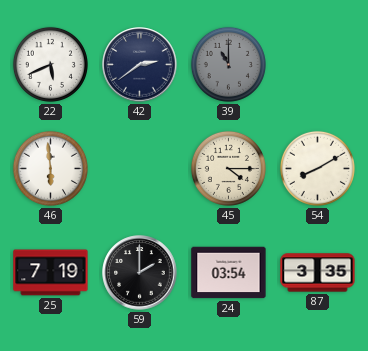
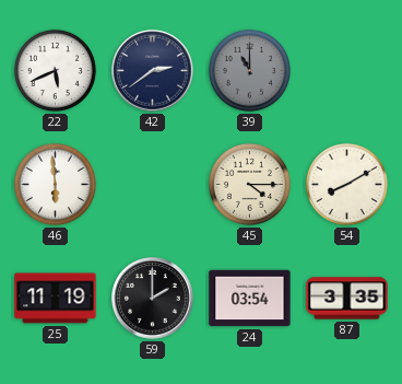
25: 7:19 -> 11:19 (56, 299)
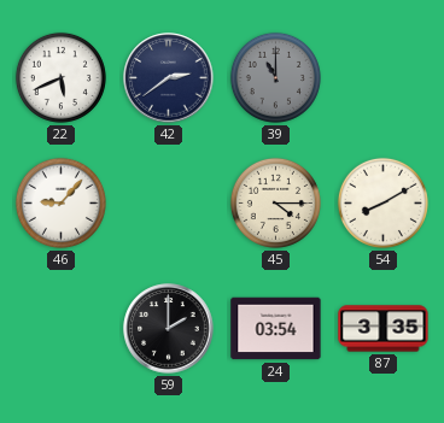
46: 5:59 -> 9:07 (60, 202)
25: 11:19 -> none (56, 299)
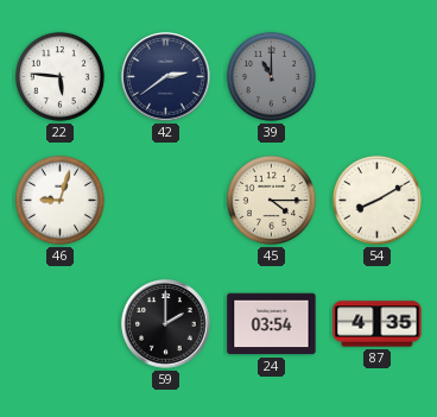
22: 5:41 -> 5:46 (59, 76)
46: 9:07 -> 9:03 (59, 200)
87: 3:35 -> 4:35 (378, 324)
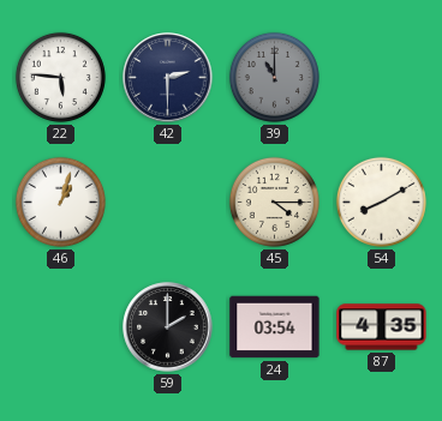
42: 2:39 -> 2:30 (168, 78)
46: 9:03 -> 1:03 (60, 202)
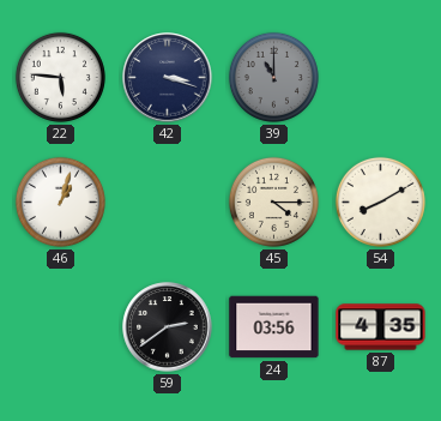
42: 2:30 -> 3:18 (168, 78)
59: 2:00 -> 2:39 (168, 327)
24: 03:54 -> 03:56 (274, 327)
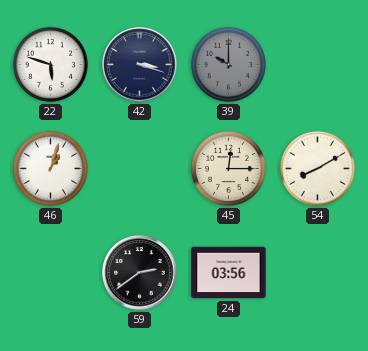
22: 5:46 -> 5:48 (50, 64)
39: 11:00 -> 10:00 (228, 64)
45: 4:15 -> 12:15 (228, 168)
87: 4:35 -> none (381, 327)
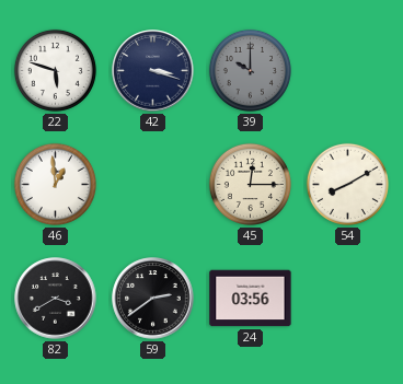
46: 1:03 -> 12:59 (55, 184)
82: none -> 3:40 (56, 299)
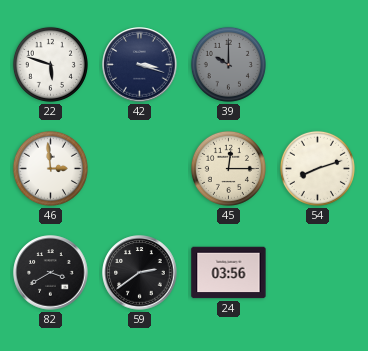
46: 12:59 -> 2:59 (50, 168)
54: 8:10 -> 8:12 (317, 168)
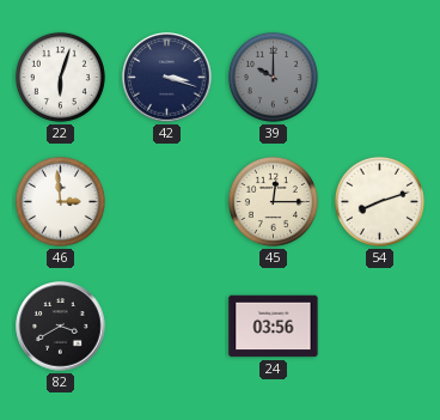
22: 5:48 -> 6:03 (60, 77)
59: 2:39 -> none (140, 273)
